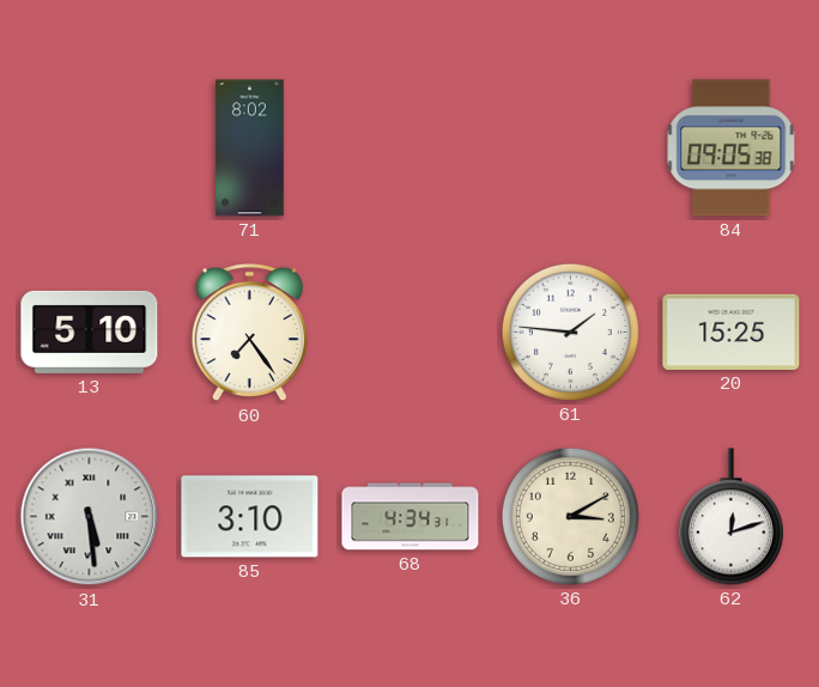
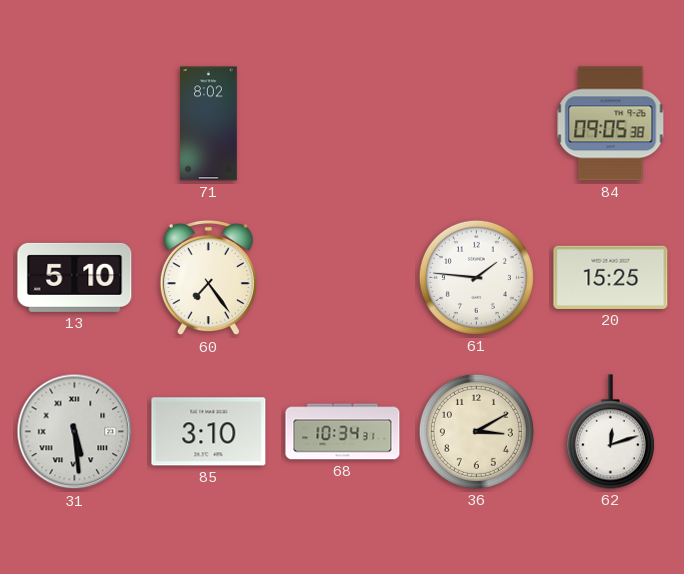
68: 4:34 -> 10:34 (343, 432)
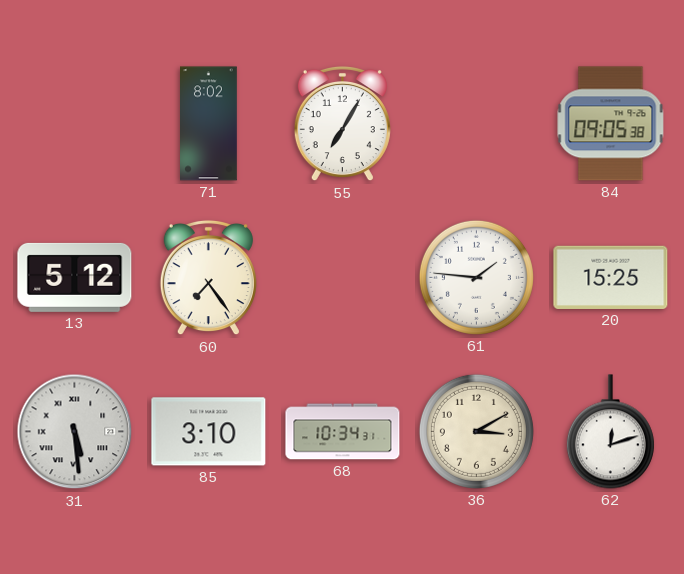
55: none -> 7:05 (342, 124)
13: 5:10 -> 5:12 (75, 277)
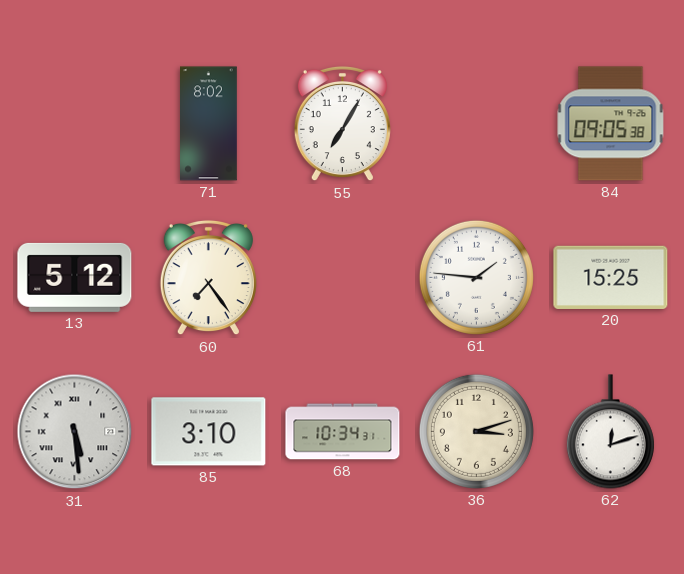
36: 3:10 -> 3:12 (476, 431)
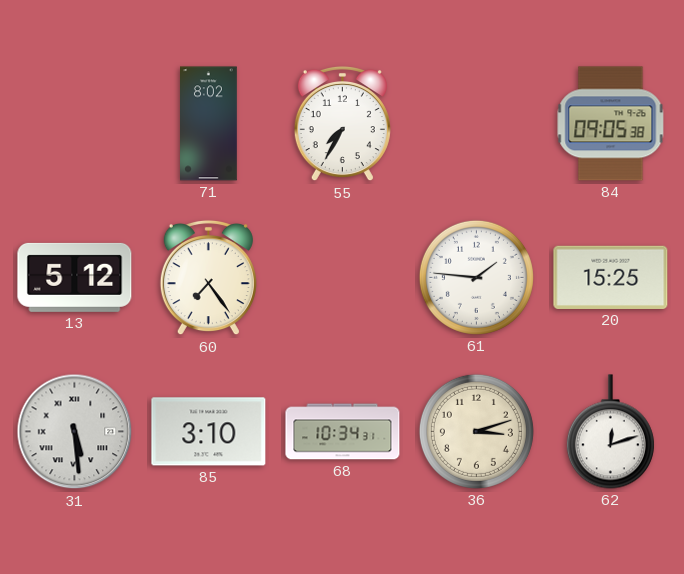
55: 7:05 -> 7:35 (342, 124)
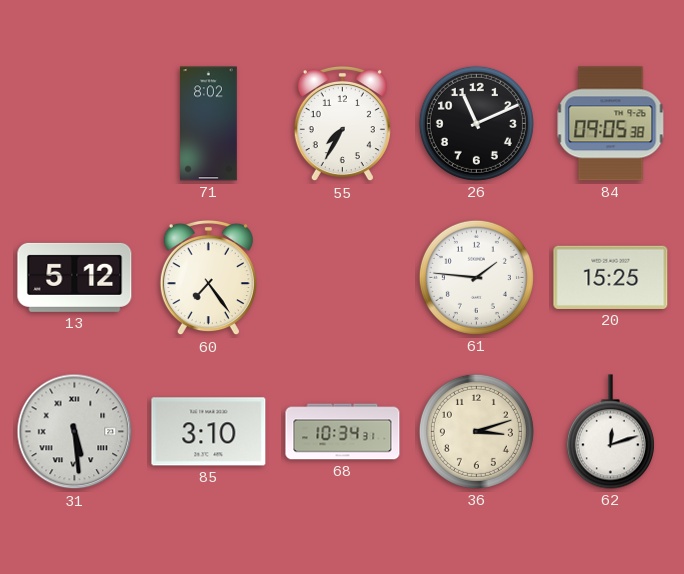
26: none -> 11:11 (476, 123)
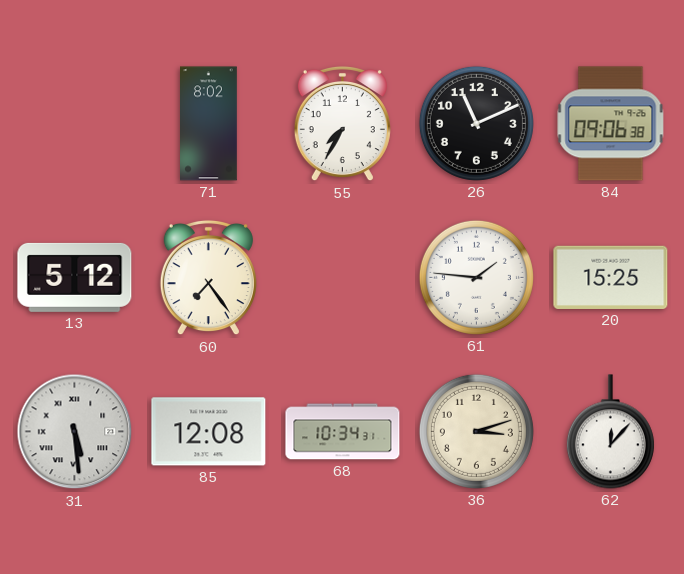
84: 09:05 -> 09:06 (611, 124)
85: 3:10 -> 12:08 (209, 432)
62: 12:12 -> 12:07 (610, 432)
